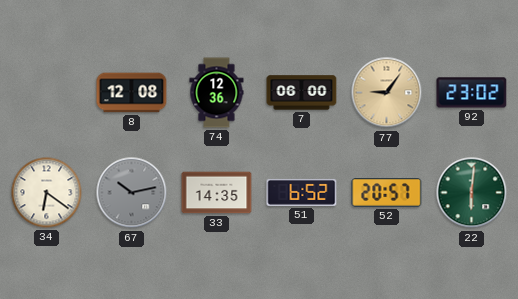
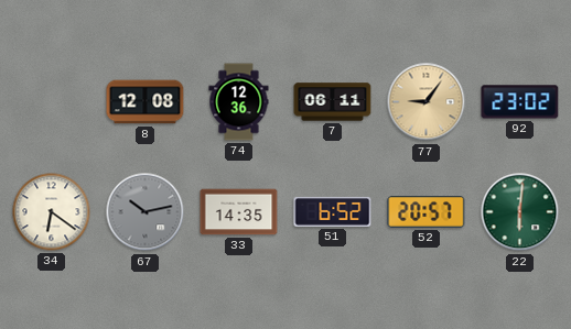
7: 06:00 -> 06:11 (333, 102)
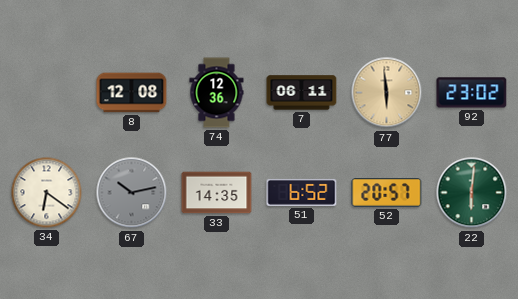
77: 9:06 -> 5:59 (387, 93)
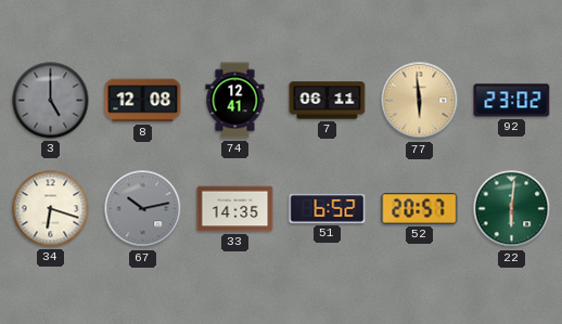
3: none -> 5:00 (51, 101)
74: 12:36 -> 12:41 (235, 101)
34: 6:21 -> 6:18 (51, 209)
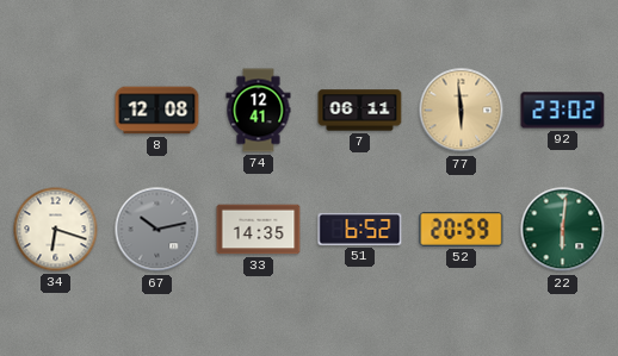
3: 5:00 -> none (51, 101)
52: 20:57 -> 20:59 (462, 230)
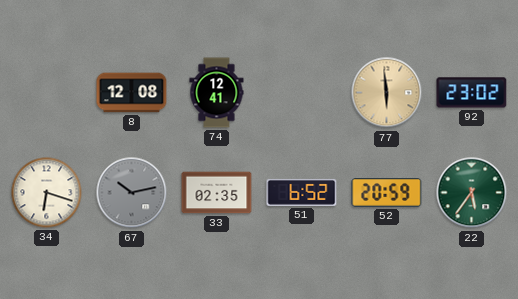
7: 06:11 -> none (360, 111)
33: 14:35 -> 02:35 (217, 193)
22: 6:01 -> 5:36 (472, 193)
